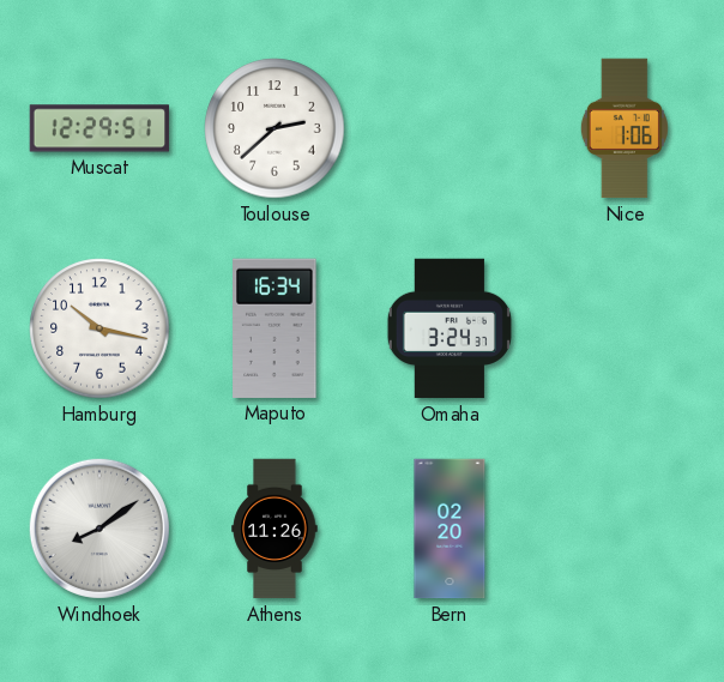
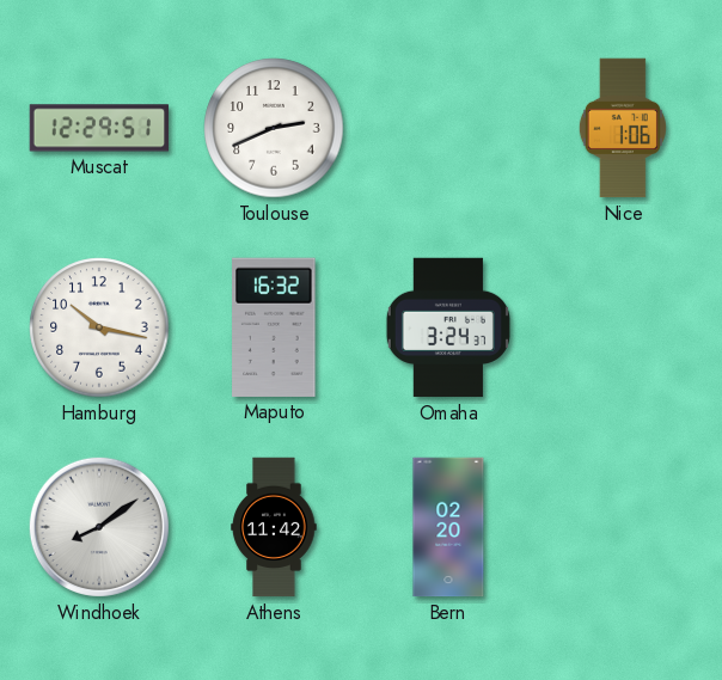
Toulouse: 2:38 -> 2:41 (274, 128)
Maputo: 16:34 -> 16:32 (274, 327)
Athens: 11:26 -> 11:42 (274, 527)
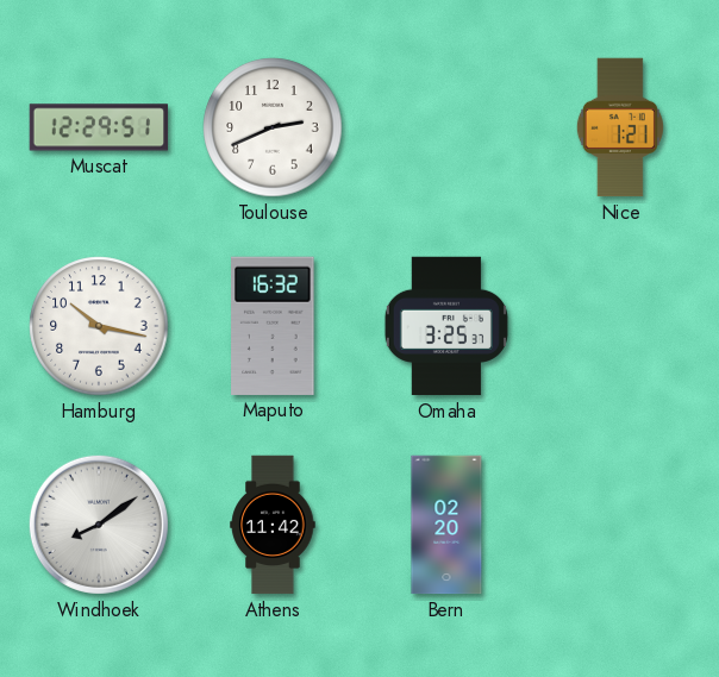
Nice: 1:06 -> 1:21 (620, 127)
Omaha: 3:24 -> 3:25 (446, 326)
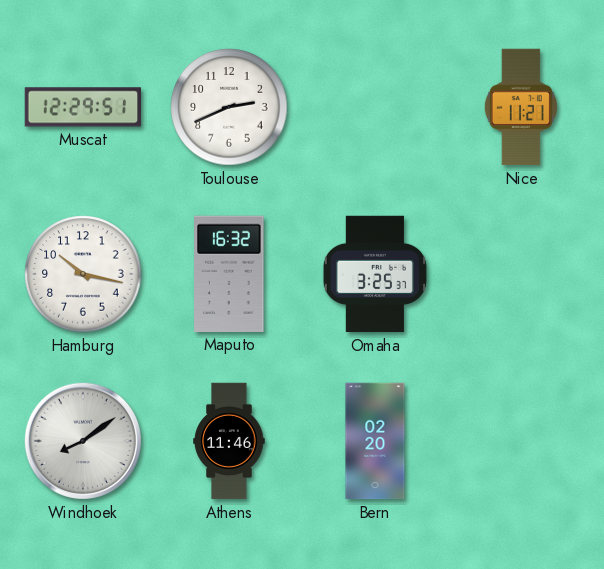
Nice: 1:21 -> 11:21 (521, 107)
Athens: 11:42 -> 11:46 (229, 441)
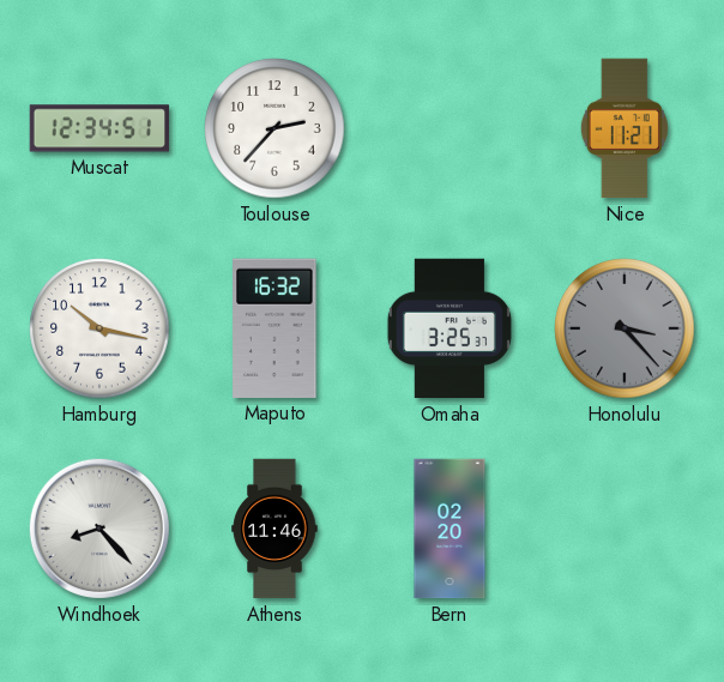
Muscat: 12:29 -> 12:34 (99, 128)
Toulouse: 2:41 -> 2:37 (274, 128)
Honolulu: none -> 3:23 (625, 328)
Windhoek: 8:09 -> 8:23 (99, 529)
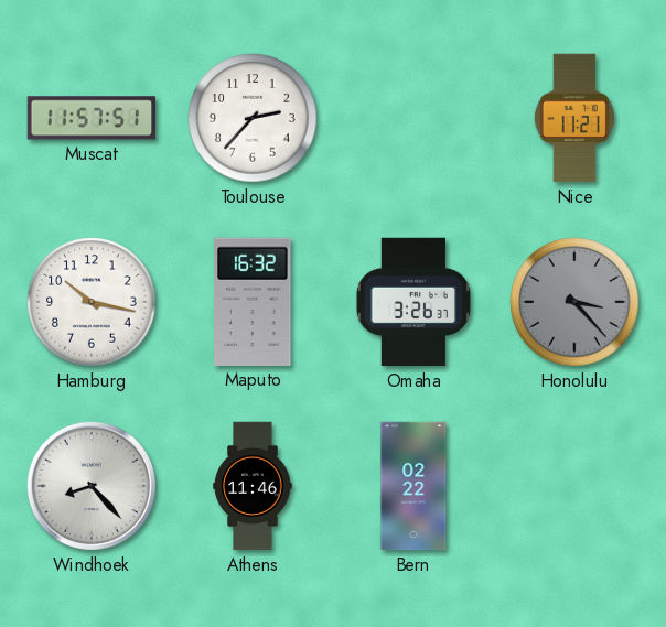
Muscat: 12:34 -> 11:57 (92, 118)
Omaha: 3:25 -> 3:26 (413, 302)
Bern: 02:20 -> 02:22 (413, 486)
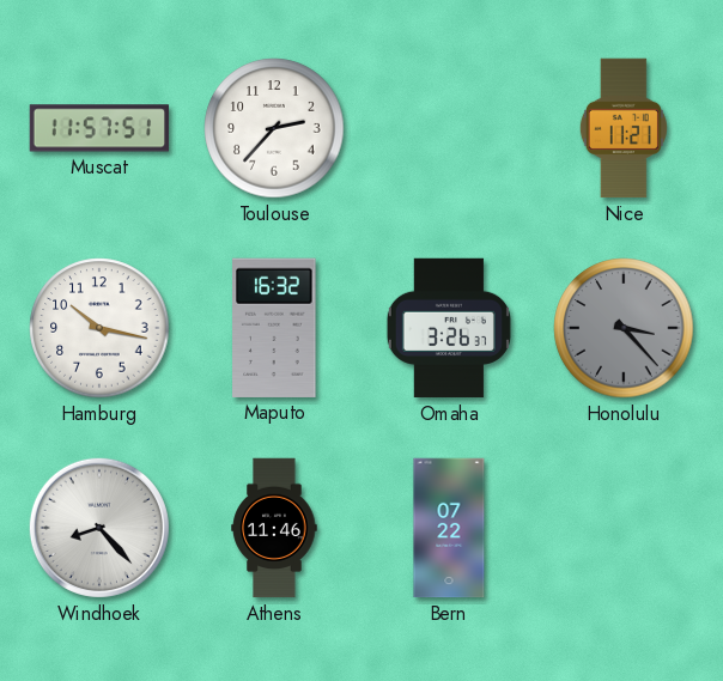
Bern: 02:22 -> 07:22 (449, 528)
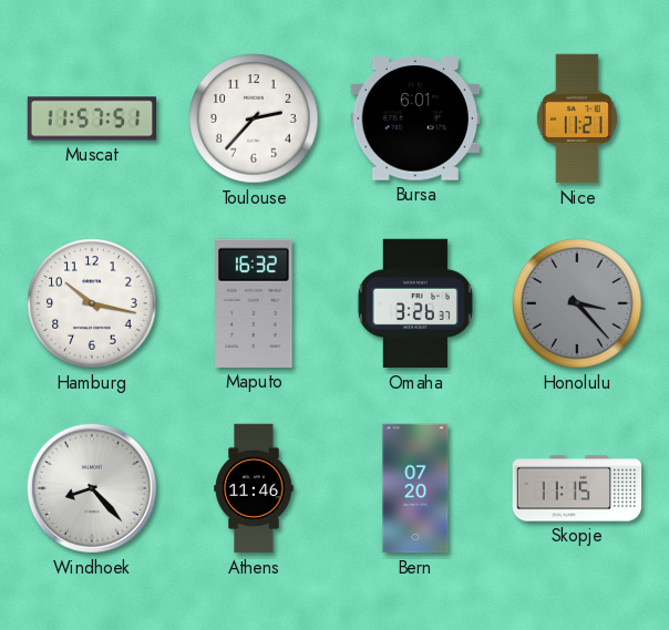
Bursa: none -> 6:01 (414, 118)
Bern: 07:22 -> 07:20 (415, 488)
Skopje: none -> 11:15 (577, 488)
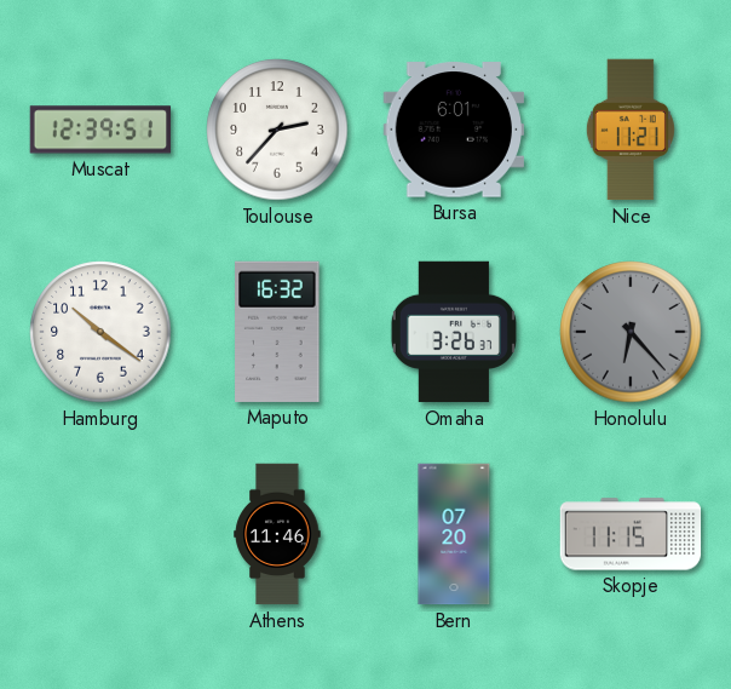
Muscat: 11:57 -> 12:39 (100, 130)
Hamburg: 10:17 -> 10:21 (100, 332)
Honolulu: 3:23 -> 6:23 (631, 332)
Windhoek: 8:23 -> none (92, 488)
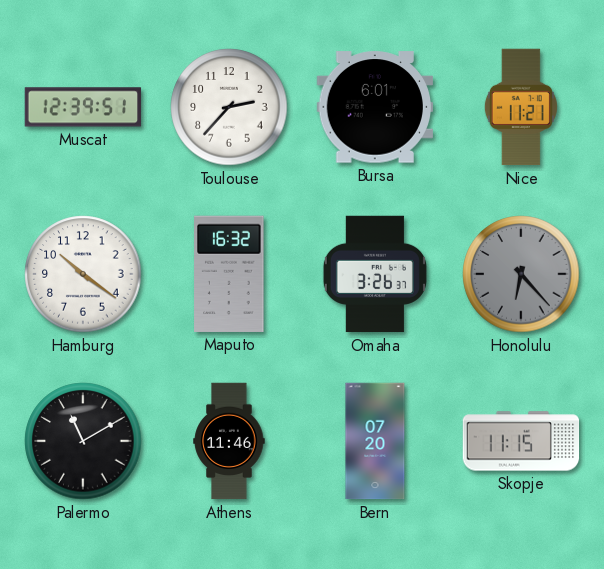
Palermo: none -> 11:10 (83, 441)
